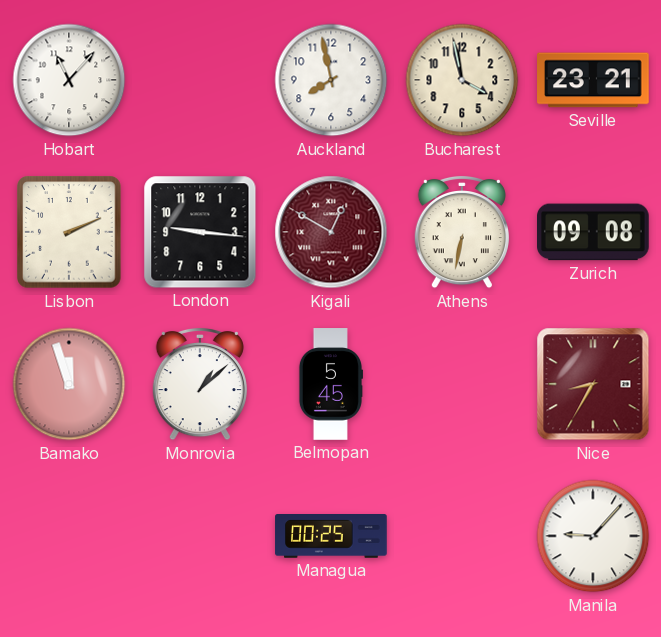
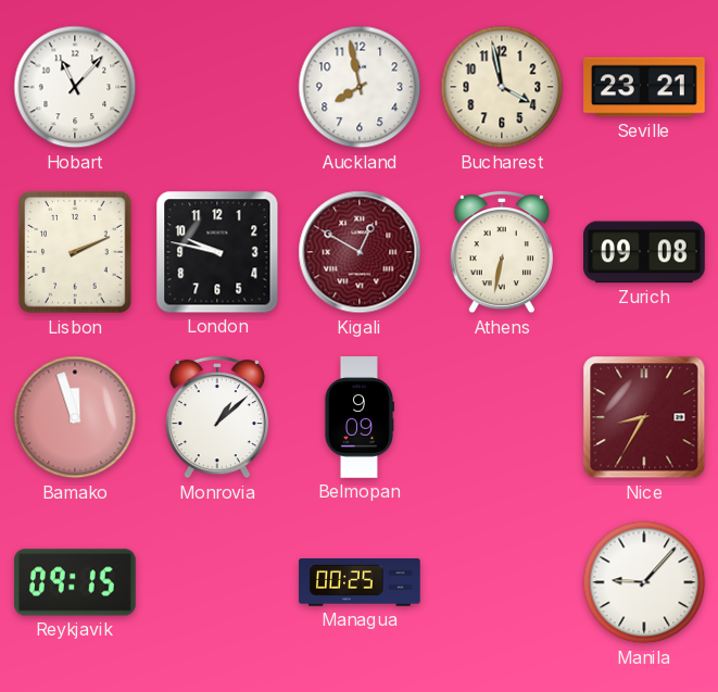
London: 9:16 -> 9:47 (217, 252)
Belmopan: 5:45 -> 9:09 (358, 417)
Reykjavik: none -> 09:15 (76, 582)
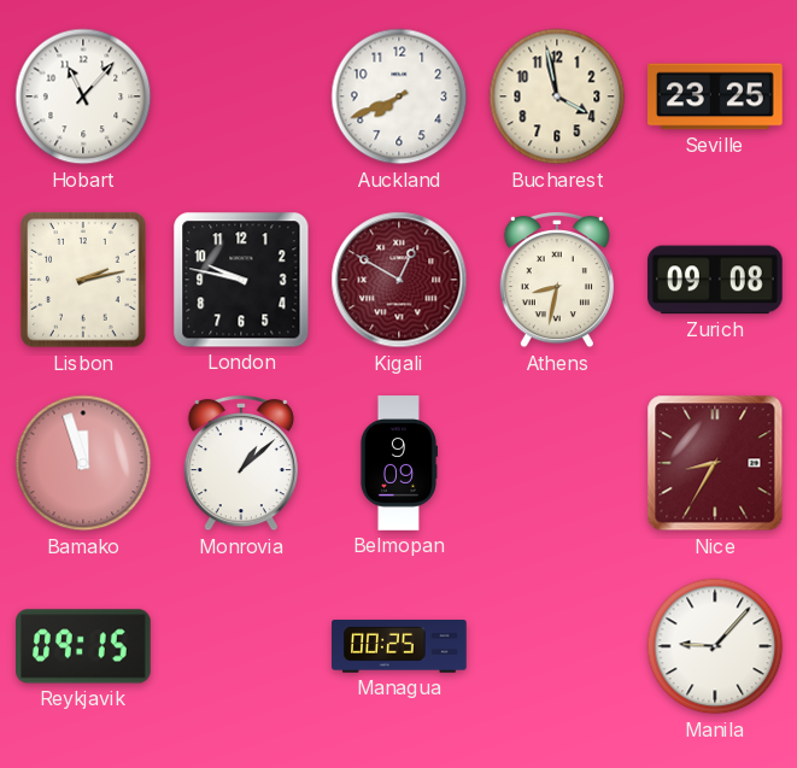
Auckland: 7:58 -> 7:41 (399, 96)
Seville: 23:21 -> 23:25 (715, 96)
Lisbon: 2:11 -> 2:13 (83, 280)
Athens: 6:32 -> 8:32 (557, 280)
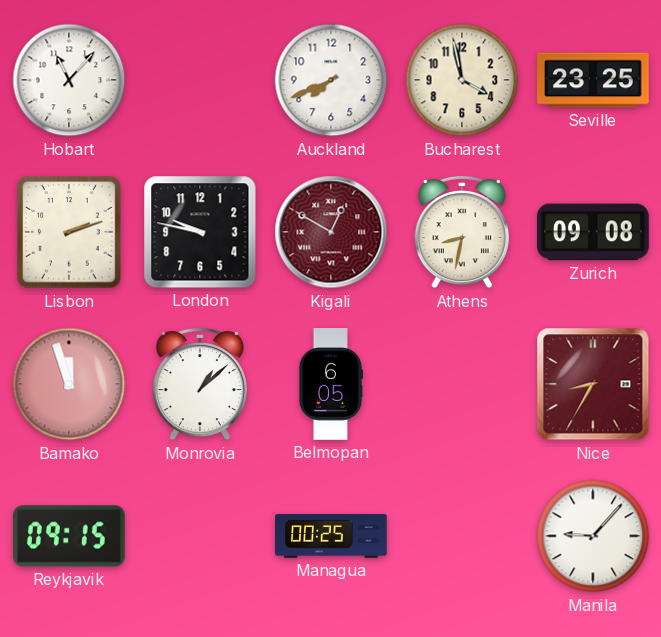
Lisbon: 2:13 -> 2:12 (69, 232)
Belmopan: 9:09 -> 6:05 (330, 384)
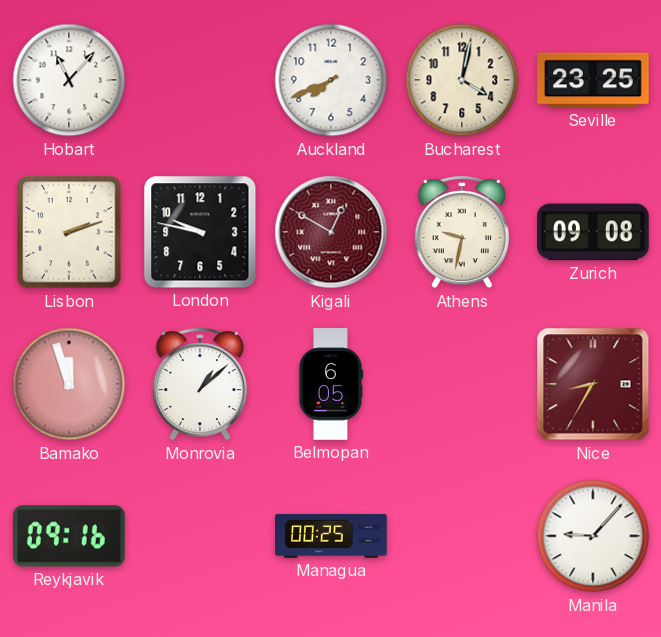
Bucharest: 3:58 -> 4:02 (462, 80)
Athens: 8:32 -> 9:32 (462, 232)
Reykjavik: 09:15 -> 09:16 (70, 536)
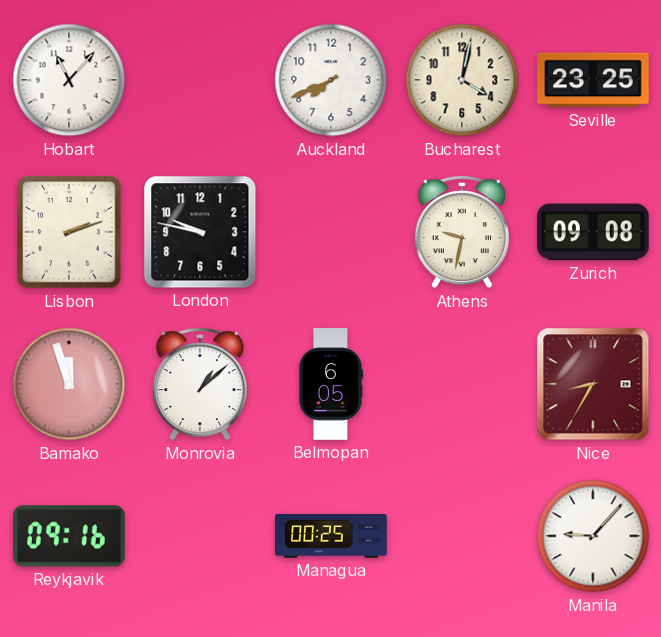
Kigali: 12:50 -> none (331, 232)
